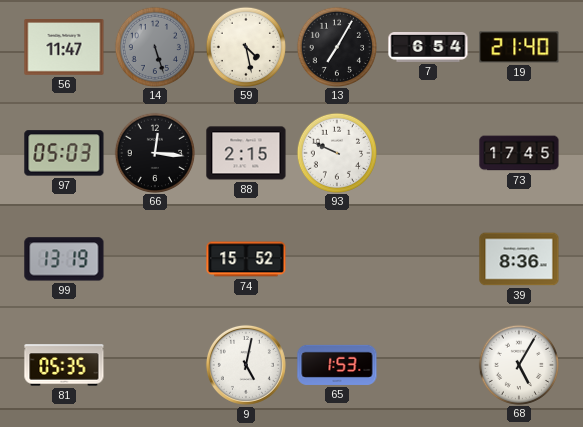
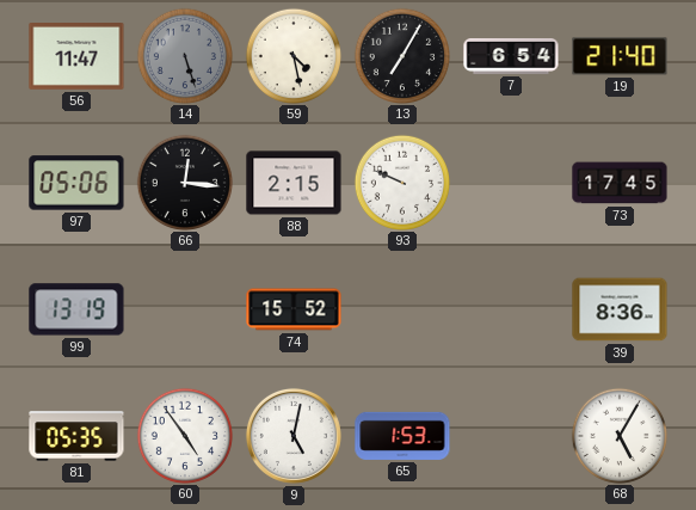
97: 05:03 -> 05:06 (76, 183)
60: none -> 4:54 (184, 435)
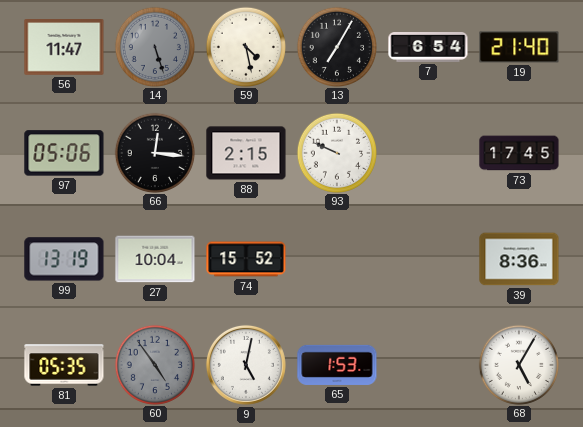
27: none -> 10:04 (155, 259)
60 dial: white -> grey (154, 364)
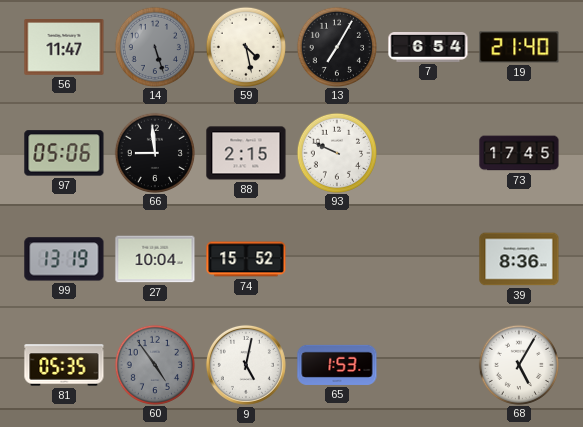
66: 12:16 -> 8:59 (154, 152)
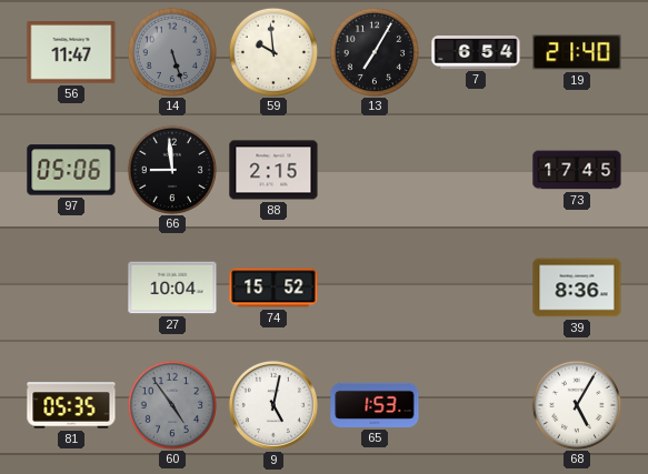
59: 4:28 -> 9:59 (272, 51)
93: 9:49 -> none (336, 152)
99: 13:19 -> none (64, 259)
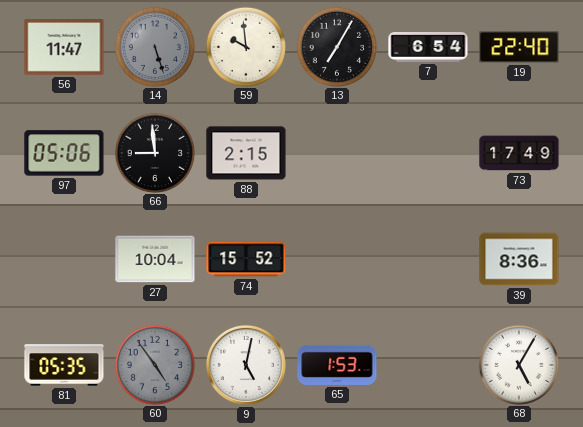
19: 21:40 -> 22:40 (519, 47)
73: 17:45 -> 17:49 (519, 153)
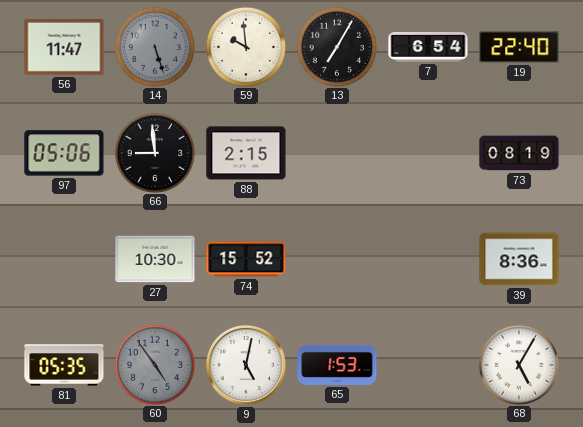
73: 17:49 -> 08:19 (519, 153)
27: 10:04 -> 10:30 (155, 259)
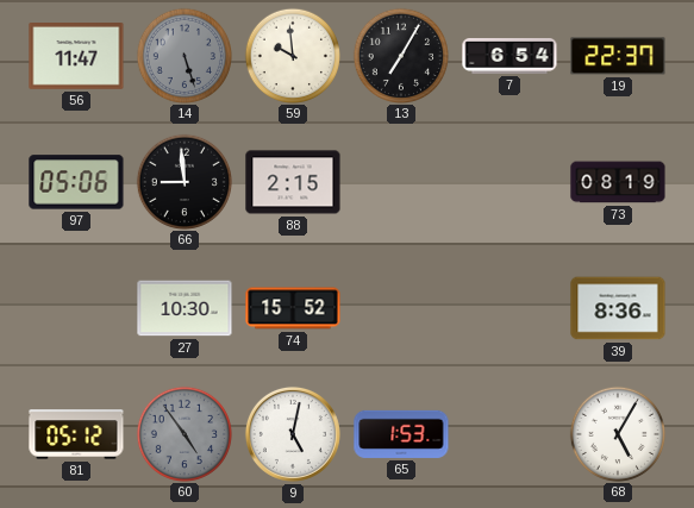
19: 22:40 -> 22:37 (618, 56)
81: 05:35 -> 05:12 (76, 434)
